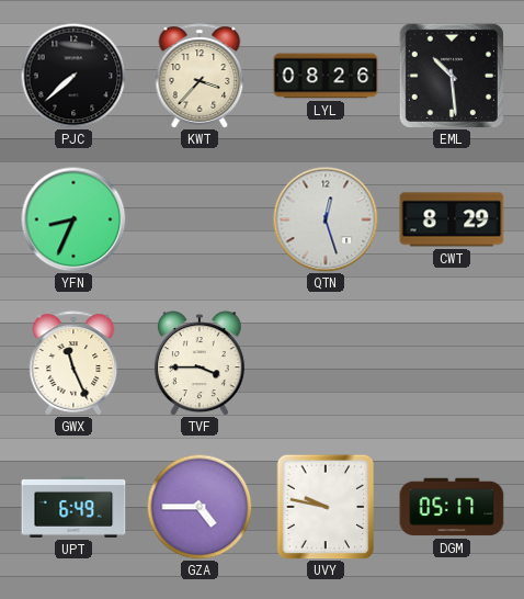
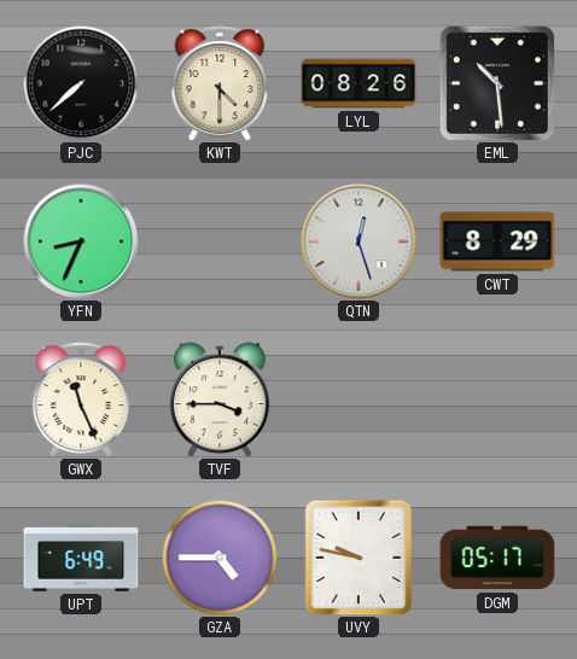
KWT: 3:37 -> 4:30 (220, 83)
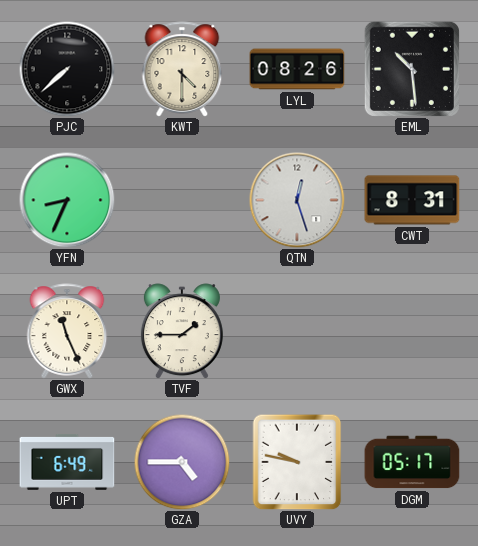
CWT: 8:29 -> 8:31 (412, 200)
TVF: 3:45 -> 1:45 (182, 331)
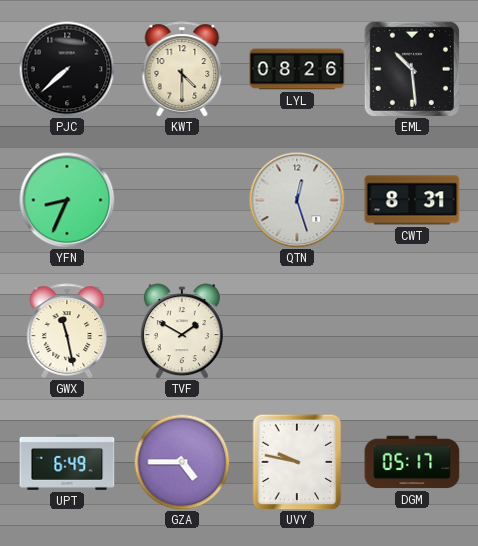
GWX: 11:26 -> 11:28 (67, 331)
TVF: 1:45 -> 1:50 (182, 331)
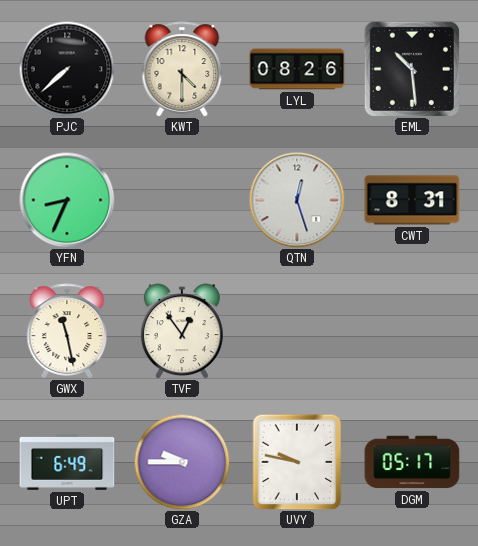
TVF: 1:50 -> 12:54 (182, 331)
GZA: 4:45 -> 9:45 (182, 462)
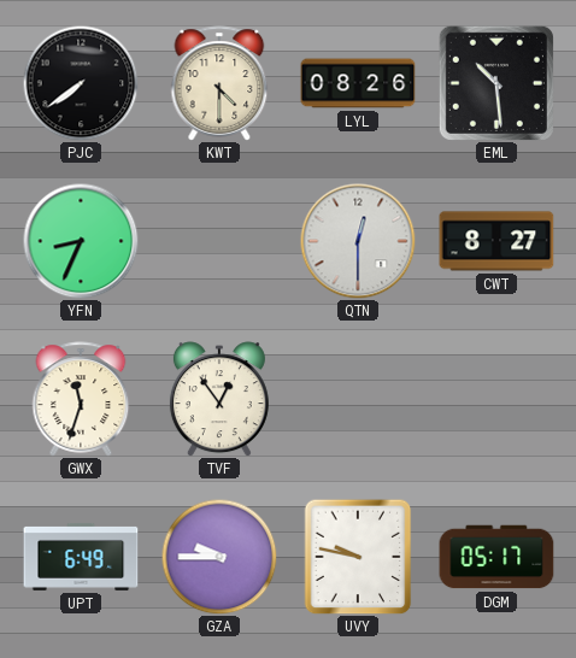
PJC: 7:38 -> 7:39 (81, 83)
QTN: 12:27 -> 12:30 (358, 241)
CWT: 8:31 -> 8:27 (496, 241)
GWX: 11:28 -> 11:33 (81, 399)
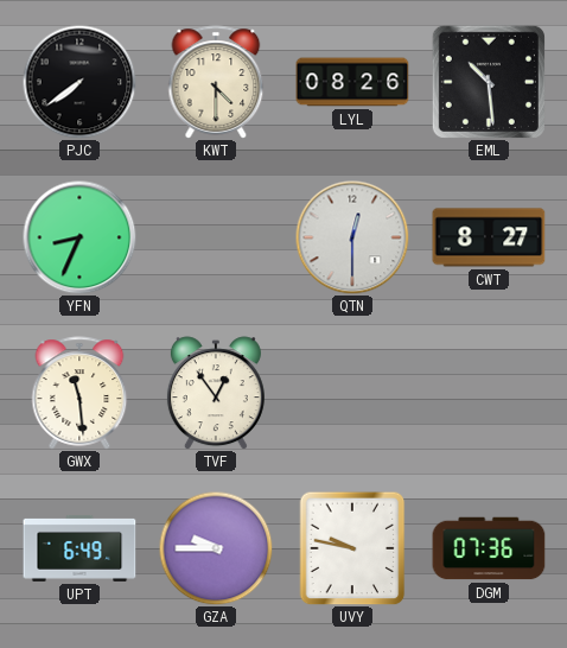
GWX: 11:33 -> 11:29 (79, 393)
DGM: 05:17 -> 07:36 (489, 548)
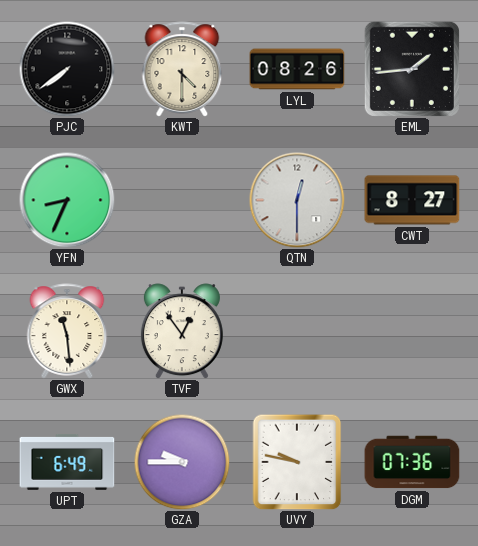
EML: 10:29 -> 1:44 (412, 69)
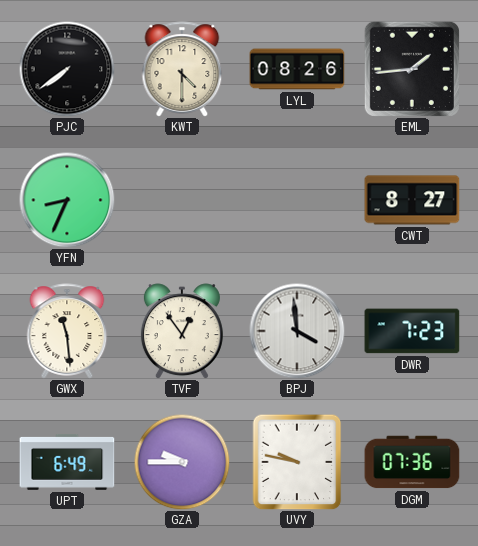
QTN: 12:30 -> none (297, 200)
BPJ: none -> 3:59 (297, 331)
DWR: none -> 7:23 (412, 331)
